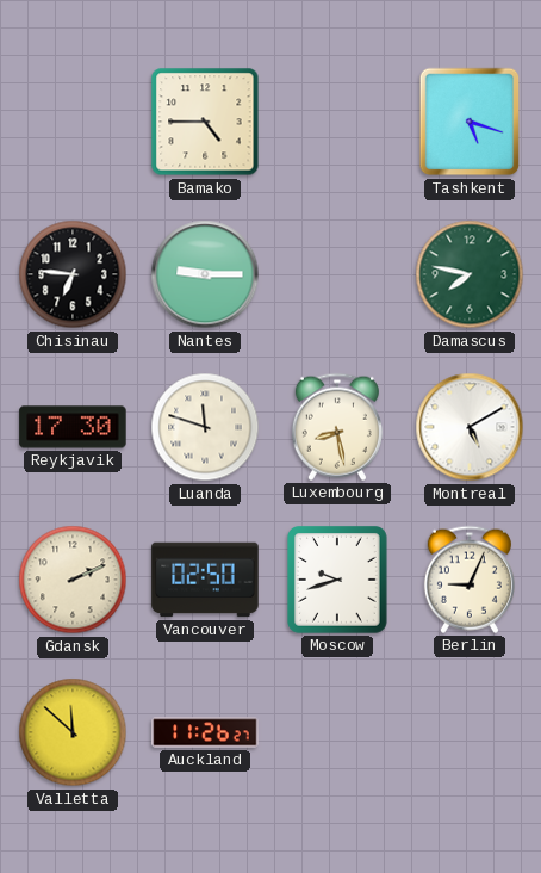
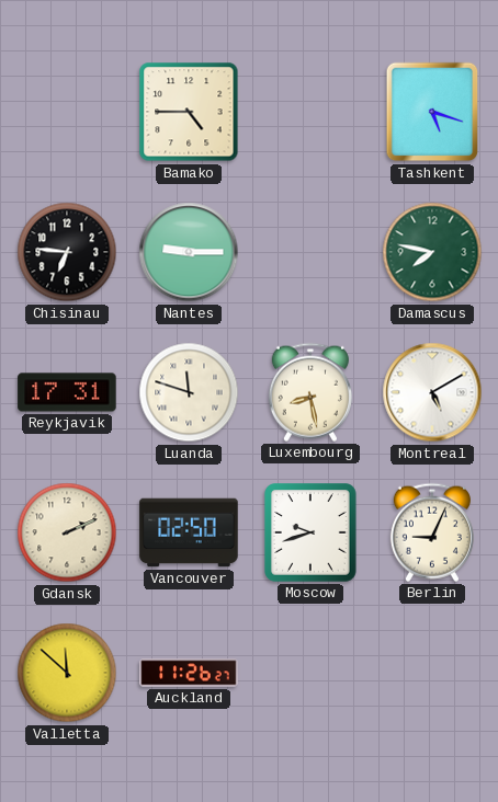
Reykjavik: 17:30 -> 17:31 (67, 392)
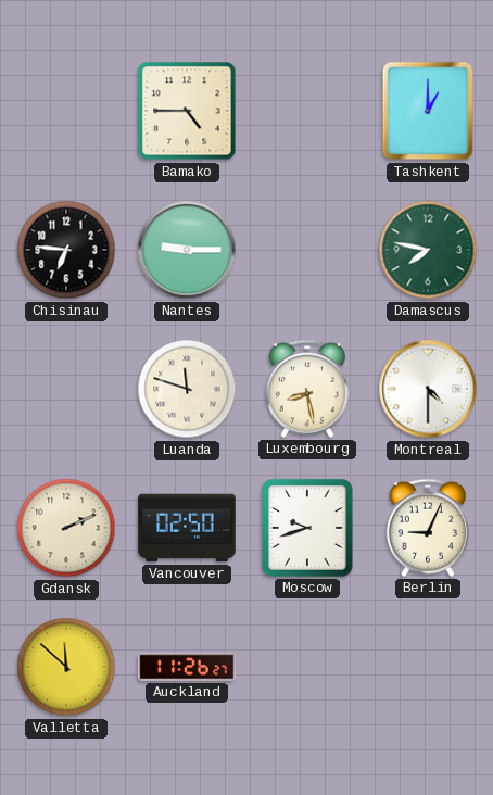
Tashkent: 5:18 -> 1:00 (428, 111)
Reykjavik: 17:31 -> none (67, 392)
Montreal: 5:10 -> 4:30 (428, 389)
